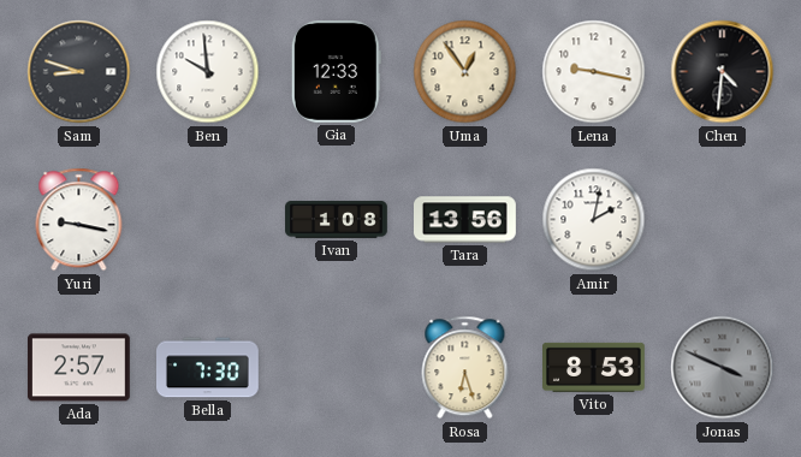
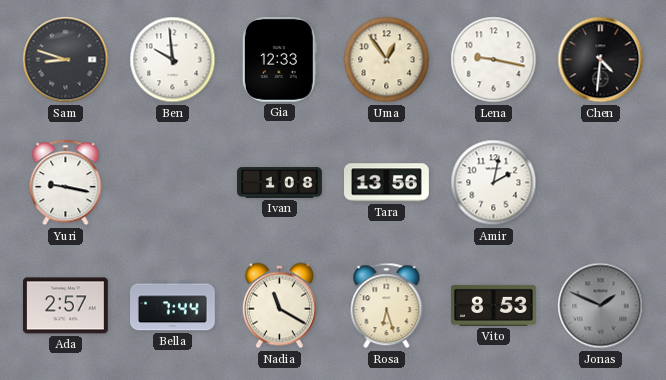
Bella: 7:30 -> 7:44 (173, 306)
Nadia: none -> 11:20 (279, 306)
Jonas: 3:49 -> 1:49 (601, 306)
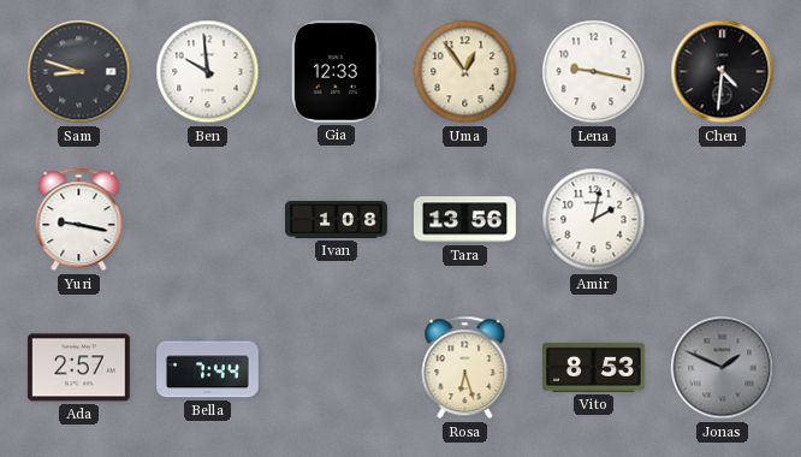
Nadia: 11:20 -> none (279, 306)
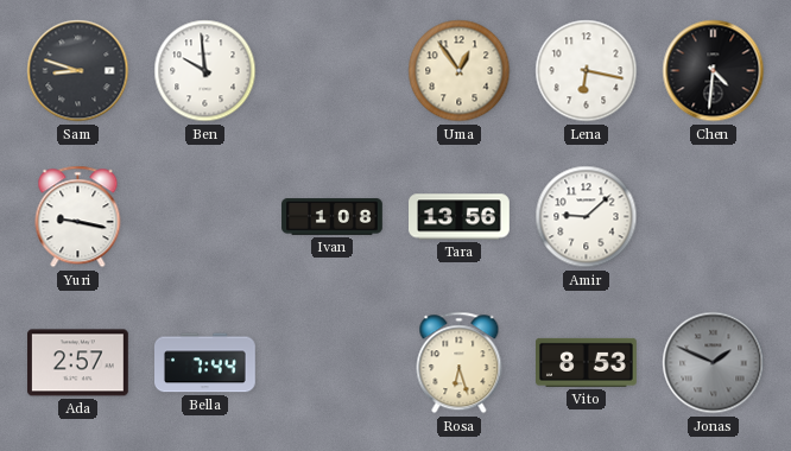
Gia: 12:33 -> none (336, 71)
Lena: 9:17 -> 6:17 (587, 71)
Amir: 2:02 -> 9:08 (587, 217)
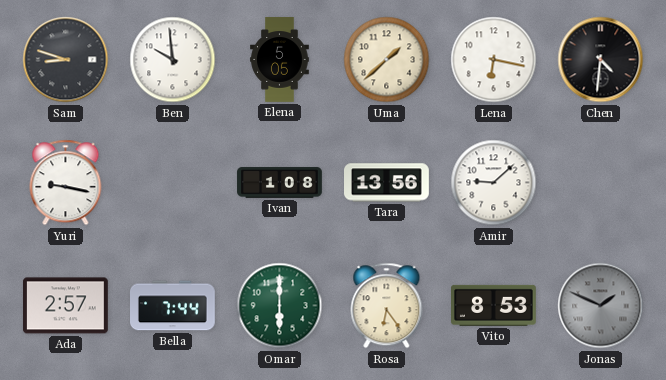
Elena: none -> 5:05 (280, 60)
Uma: 12:54 -> 1:38 (387, 60)
Omar: none -> 6:00 (280, 306)
Rosa: 6:27 -> 6:24 (387, 306)
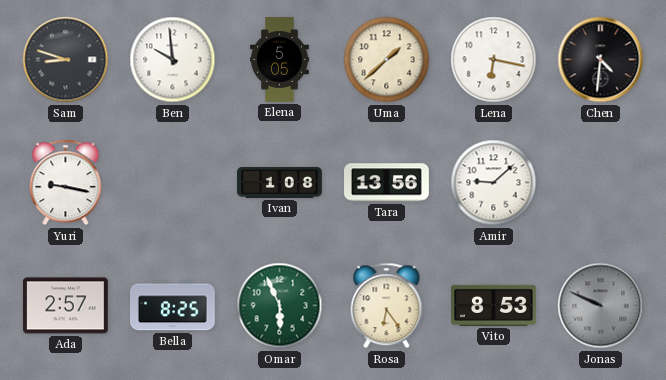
Bella: 7:44 -> 8:25 (173, 306)
Omar: 6:00 -> 5:56 (280, 306)
Jonas: 1:49 -> 9:49 (601, 306)
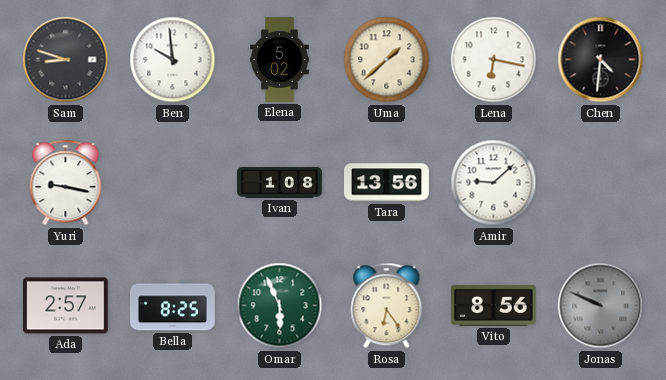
Elena: 5:05 -> 5:02 (280, 60)
Vito: 8:53 -> 8:56 (494, 305)
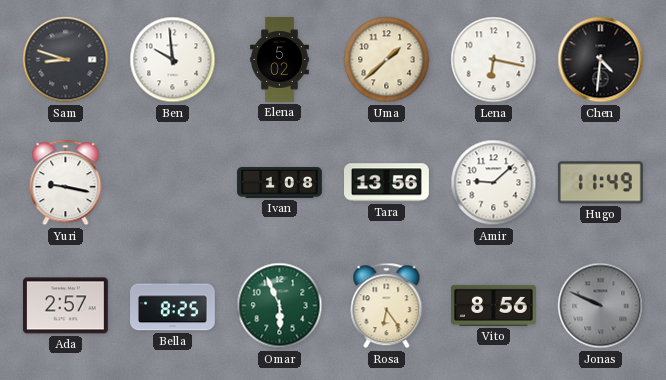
Hugo: none -> 11:49 (600, 183)
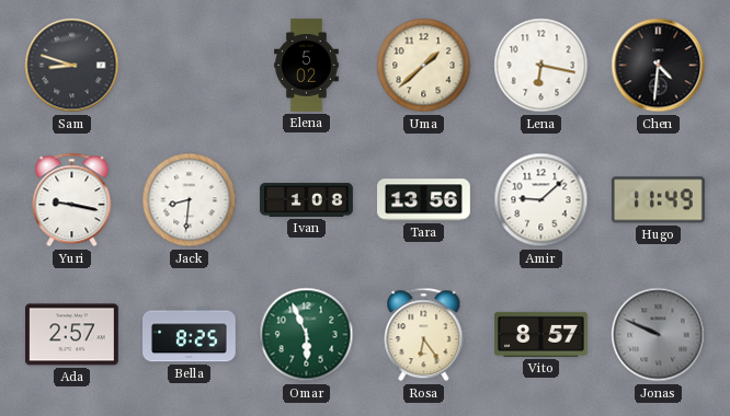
Ben: 9:59 -> none (173, 60)
Jack: none -> 8:31 (190, 200)
Vito: 8:56 -> 8:57 (541, 334)
